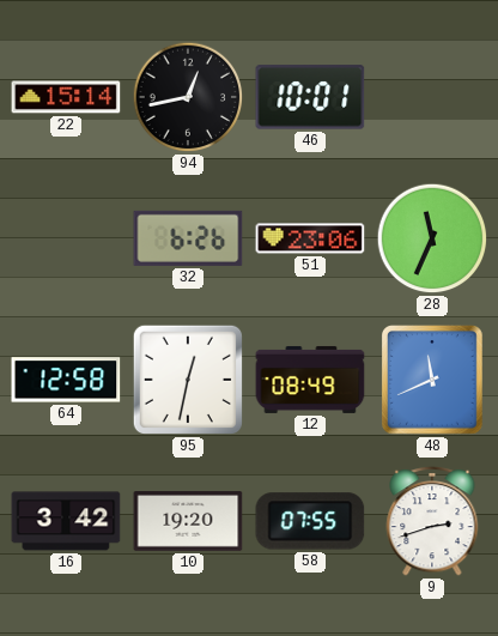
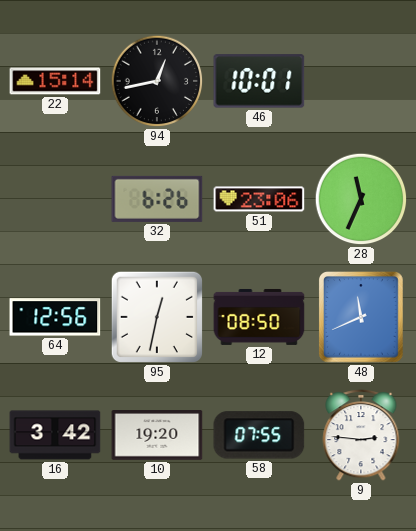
64: 12:58 -> 12:56 (55, 317)
12: 08:49 -> 08:50 (259, 317)
9: 2:42 -> 2:46 (361, 435)
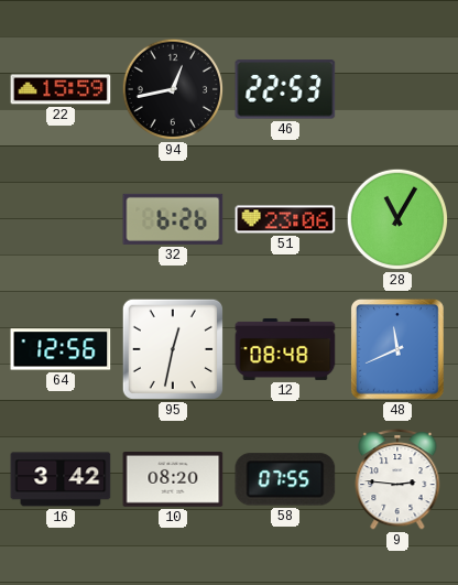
22: 15:14 -> 15:59 (61, 89)
46: 10:01 -> 22:53 (285, 89)
28: 11:34 -> 11:05 (397, 219)
12: 08:50 -> 08:48 (285, 349)
10: 19:20 -> 08:20 (173, 480)
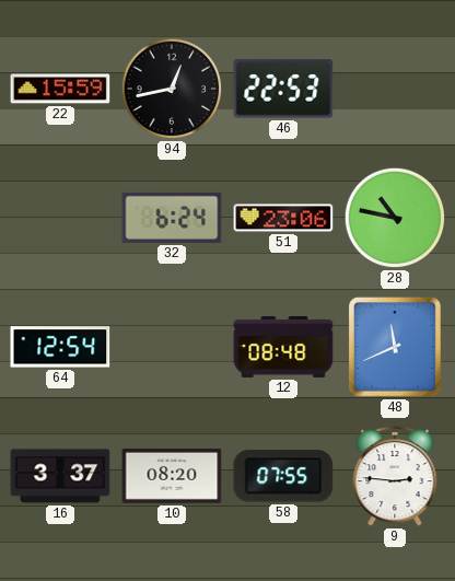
32: 6:26 -> 6:24 (172, 218)
28: 11:05 -> 10:47 (395, 218)
64: 12:56 -> 12:54 (60, 347)
95: 12:32 -> none (173, 349)
16: 3:42 -> 3:37 (60, 476)
